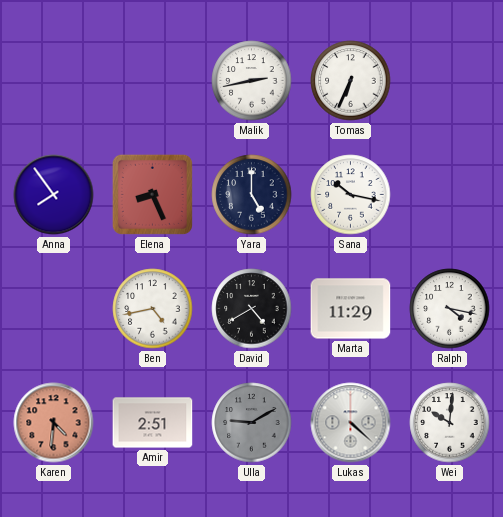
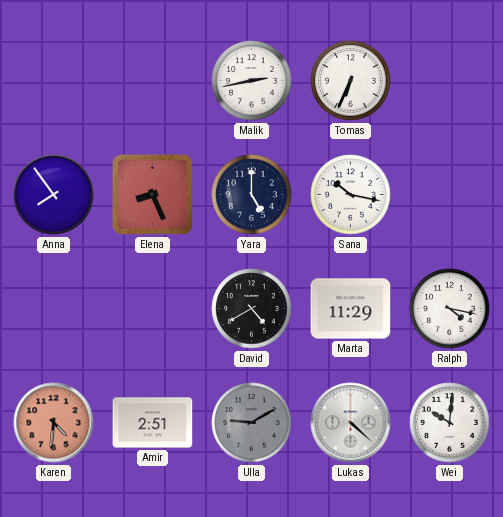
Ben: 4:43 -> none (153, 309)
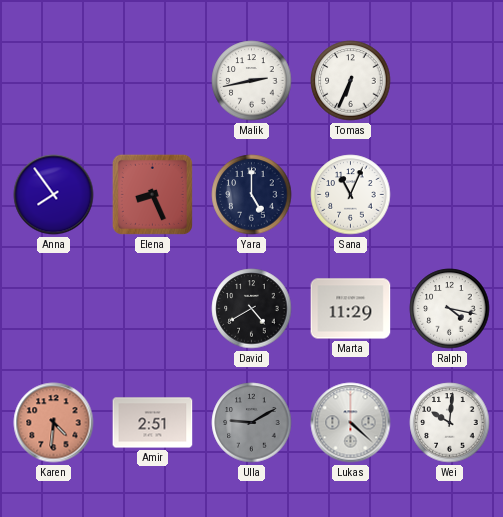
Sana: 10:17 -> 11:04 (351, 195)
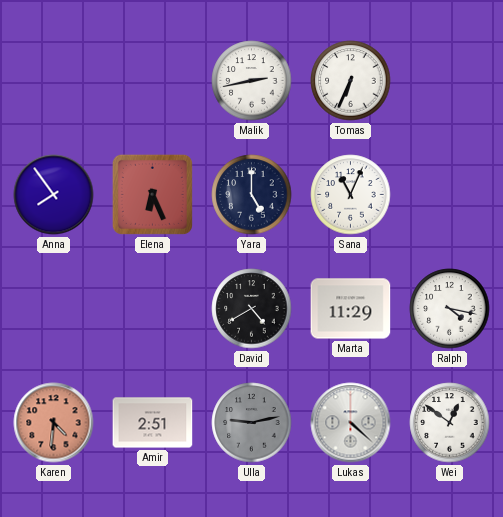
Elena: 8:26 -> 6:26 (152, 194)
Ulla: 9:10 -> 9:13 (252, 423)
Wei: 10:01 -> 12:51 (450, 423)
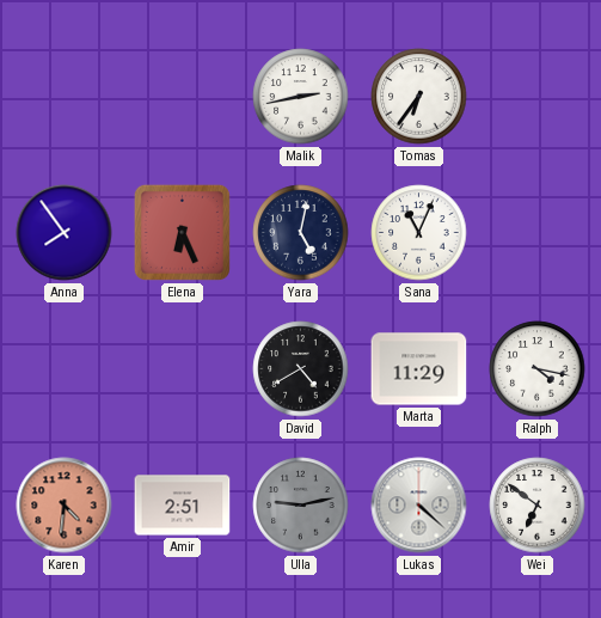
Tomas: 6:34 -> 6:36 (419, 97)
Yara: 5:00 -> 5:02 (301, 233)
Wei: 12:51 -> 6:51 (538, 506)
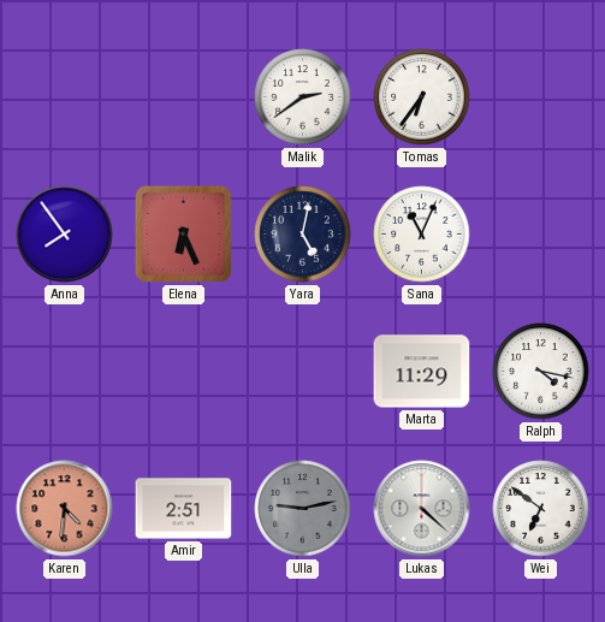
Malik: 2:43 -> 2:39 (303, 97)
David: 4:40 -> none (301, 369)
